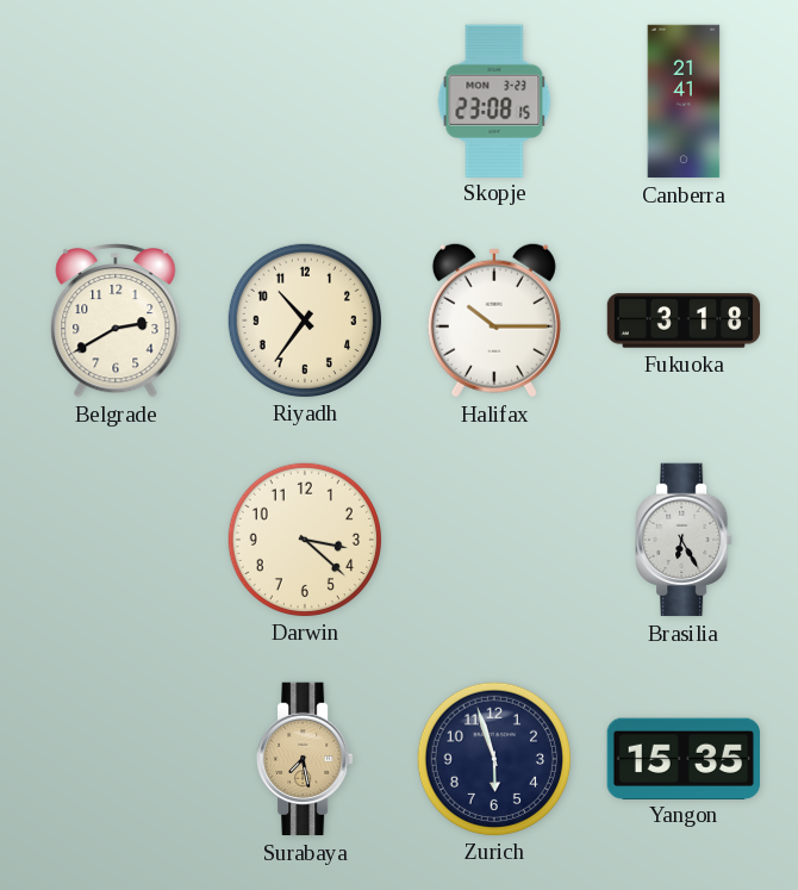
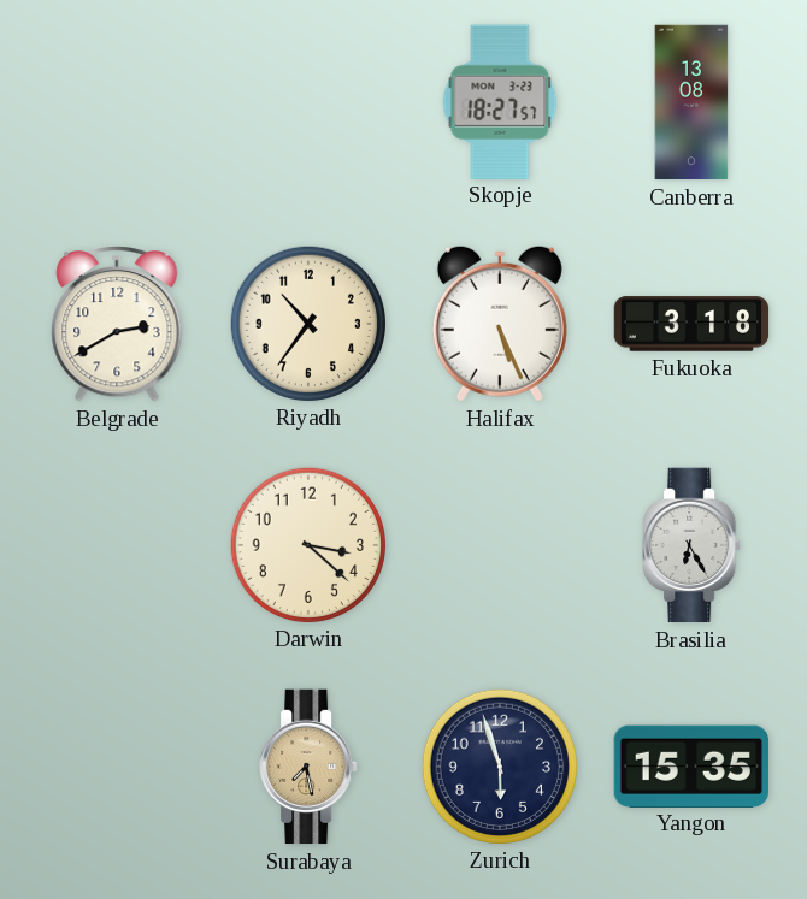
Skopje: 23:08 -> 18:27 (500, 101)
Canberra: 21:41 -> 13:08 (691, 102)
Halifax: 10:15 -> 5:26 (500, 324)
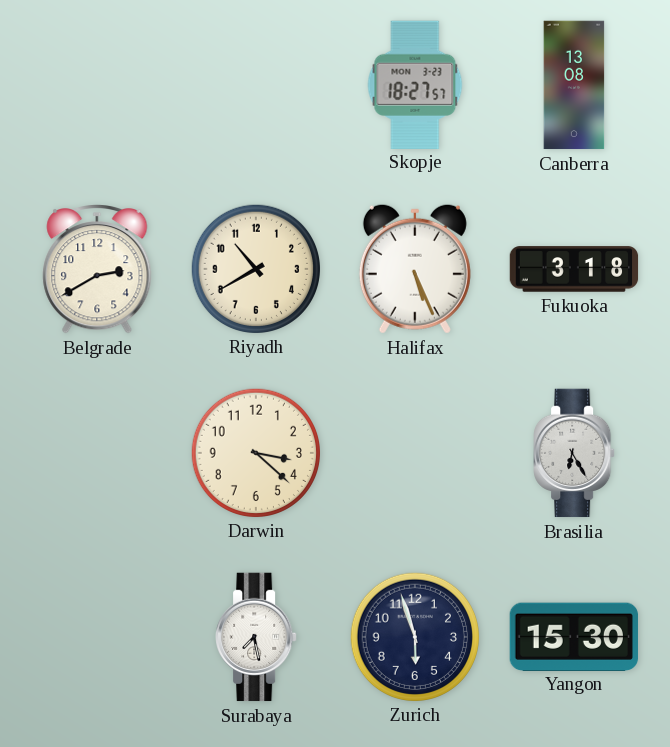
Riyadh: 10:36 -> 10:40 (255, 268)
Surabaya dial: champagne -> white (256, 637)
Yangon: 15:35 -> 15:30 (574, 636)
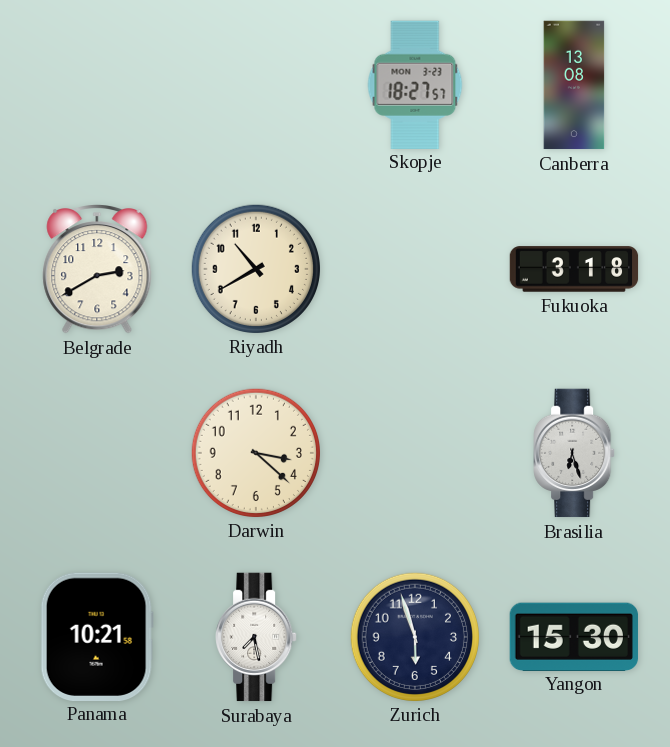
Halifax: 5:26 -> none (415, 269)
Brasilia: 6:25 -> 6:27 (574, 453)
Panama: none -> 10:21 (97, 636)
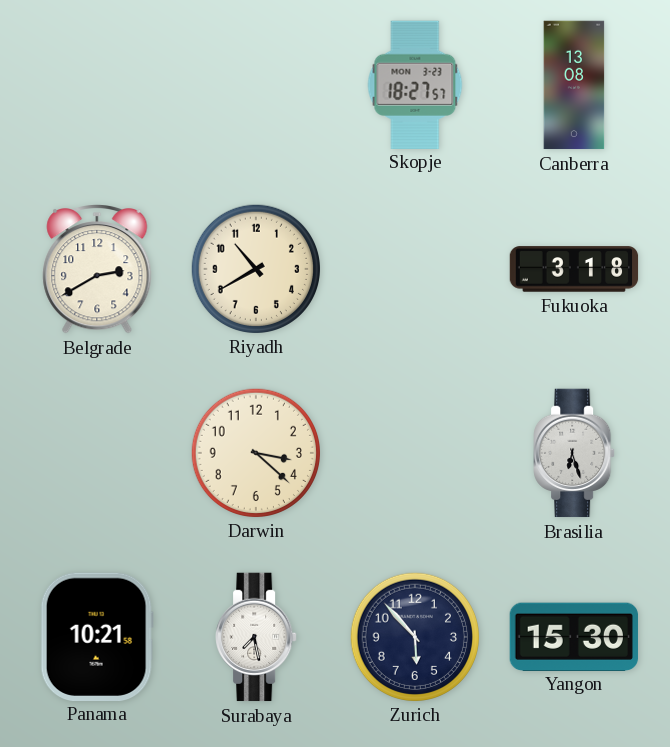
Zurich: 5:57 -> 5:53 (414, 636)
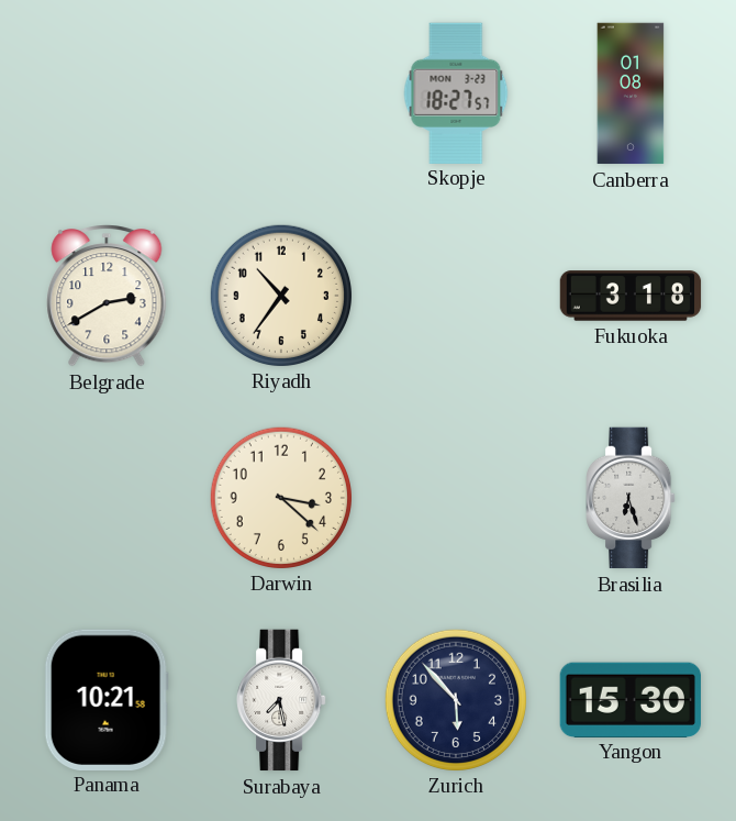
Canberra: 13:08 -> 01:08 (631, 93)
Riyadh: 10:40 -> 10:36 (280, 295)
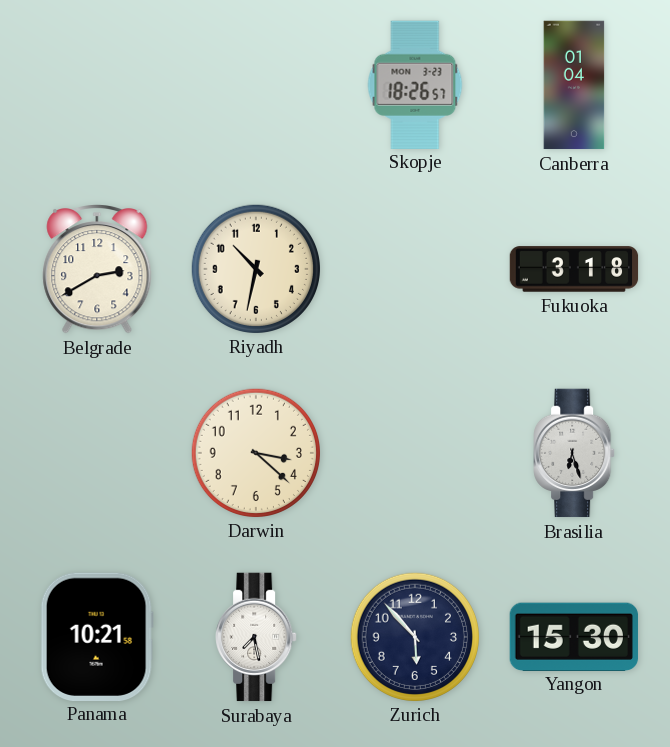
Skopje: 18:27 -> 18:26 (415, 84)
Canberra: 01:08 -> 01:04 (574, 85)
Riyadh: 10:36 -> 10:32 (255, 268)
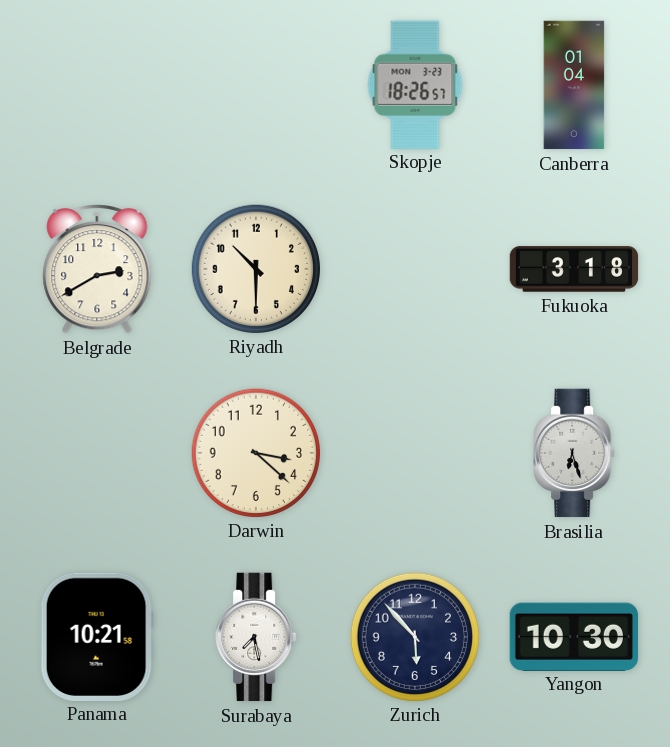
Riyadh: 10:32 -> 10:30 (255, 268)
Yangon: 15:30 -> 10:30 (574, 636)
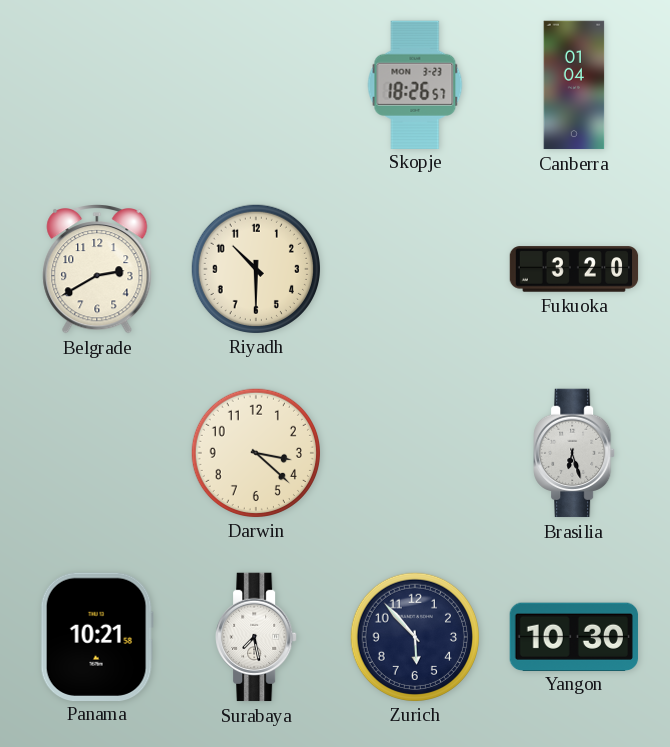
Fukuoka: 3:18 -> 3:20 (574, 269)
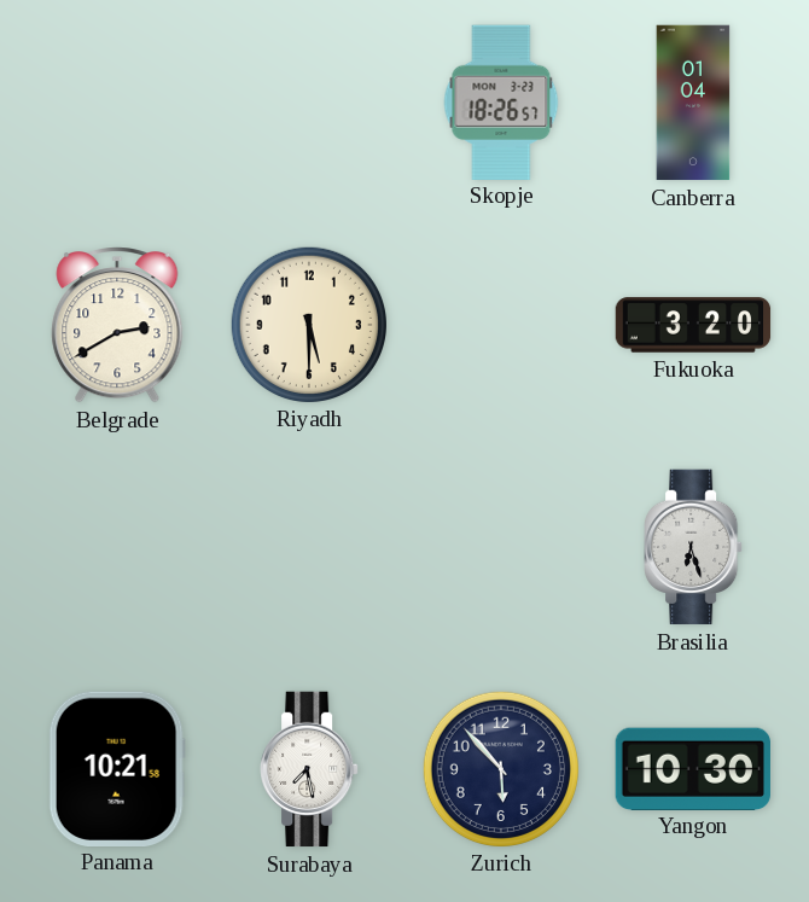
Riyadh: 10:30 -> 5:30 (308, 324)
Darwin: 3:22 -> none (255, 452)
